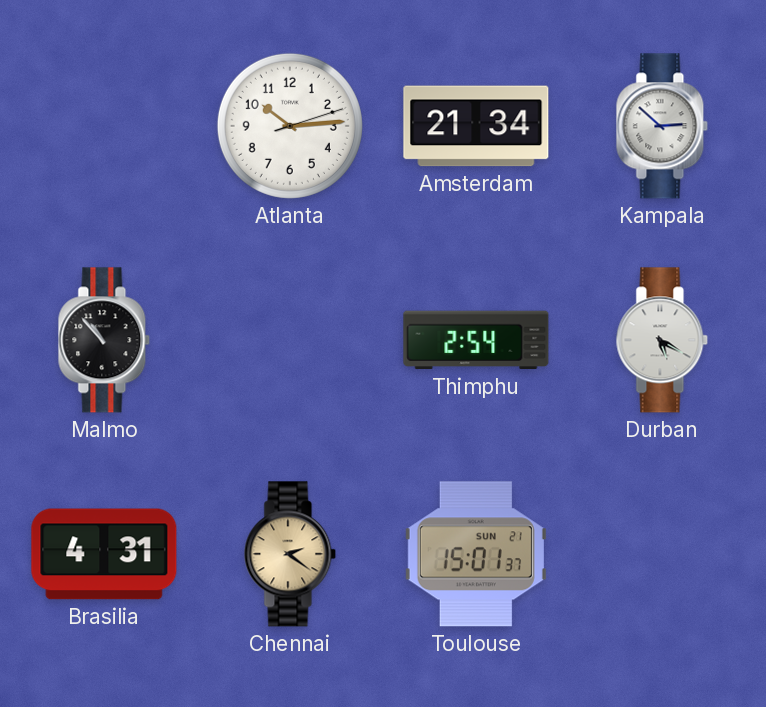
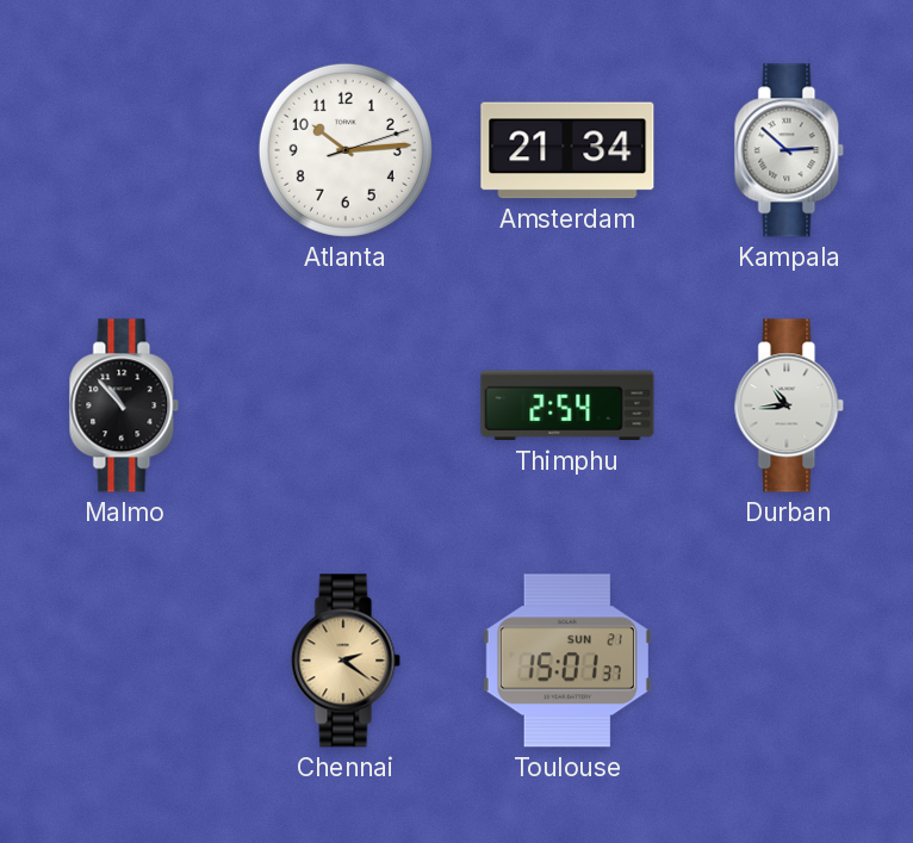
Durban: 5:20 -> 10:44 (789, 405)
Brasilia: 4:31 -> none (104, 554)
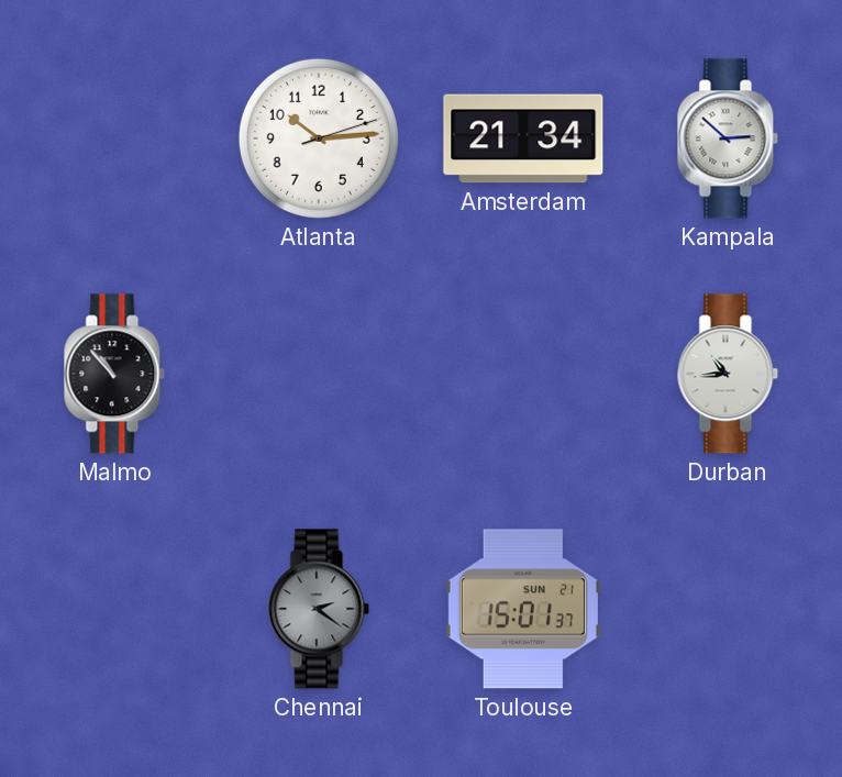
Thimphu: 2:54 -> none (567, 405)
Chennai dial: champagne -> grey (319, 609)
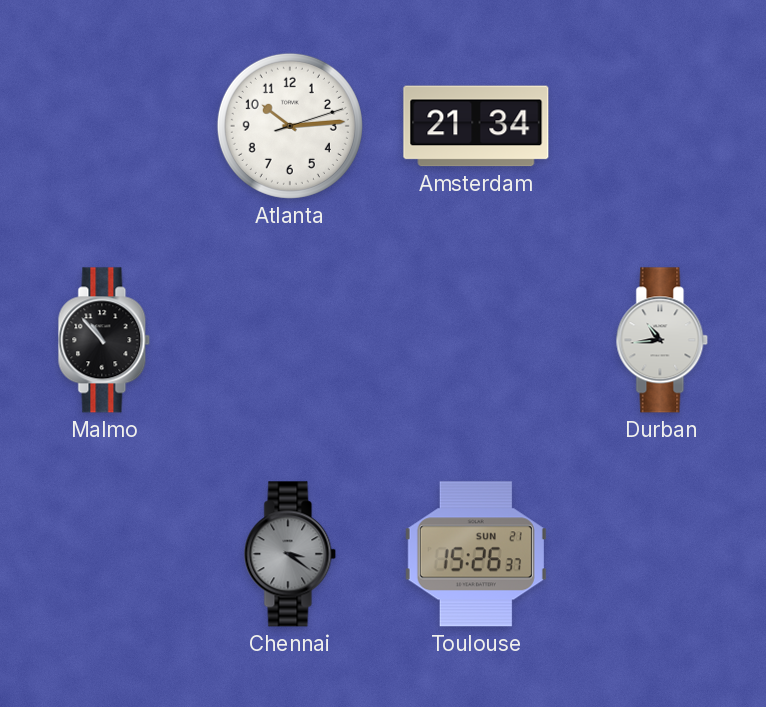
Kampala: 2:52 -> none (728, 138)
Chennai: 2:21 -> 3:21 (290, 554)
Toulouse: 15:01 -> 15:26 (476, 554)
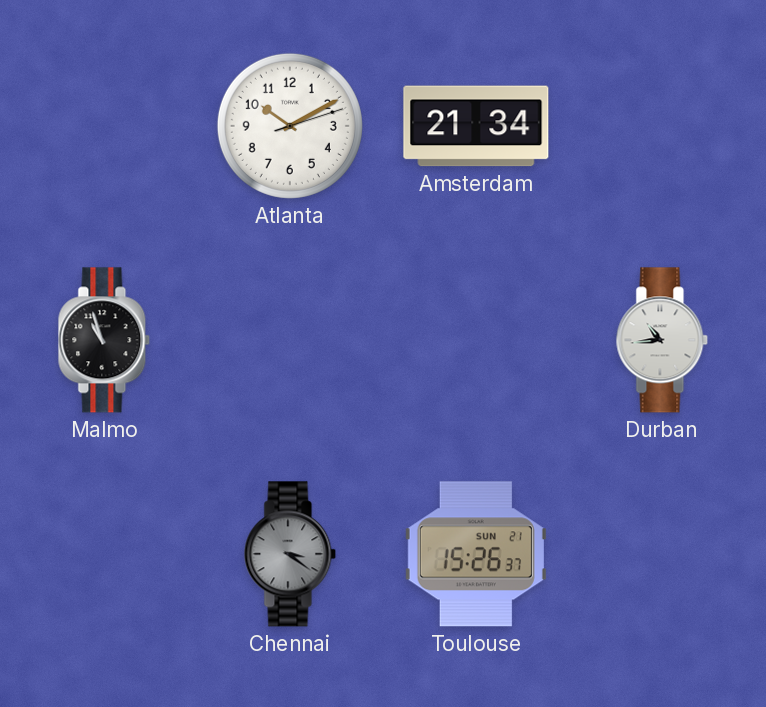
Atlanta: 10:14 -> 10:10 (290, 126)
Malmo: 10:53 -> 10:57 (104, 340)
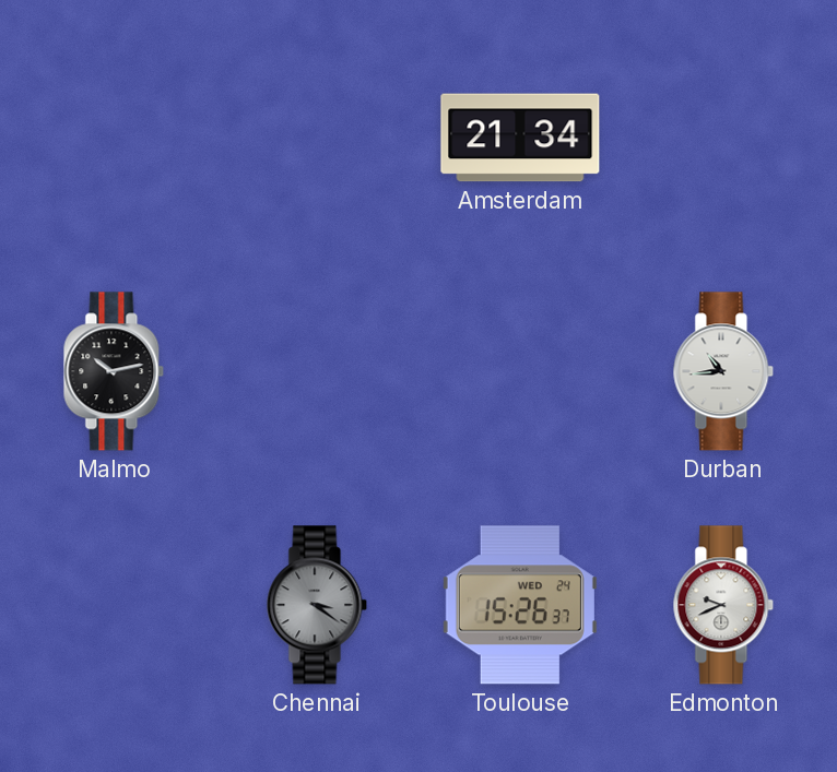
Atlanta: 10:10 -> none (290, 126)
Malmo: 10:57 -> 10:13 (114, 371)
Toulouse date: SUN 21 -> WED 24 (520, 605)
Edmonton: none -> 9:41 (723, 605)
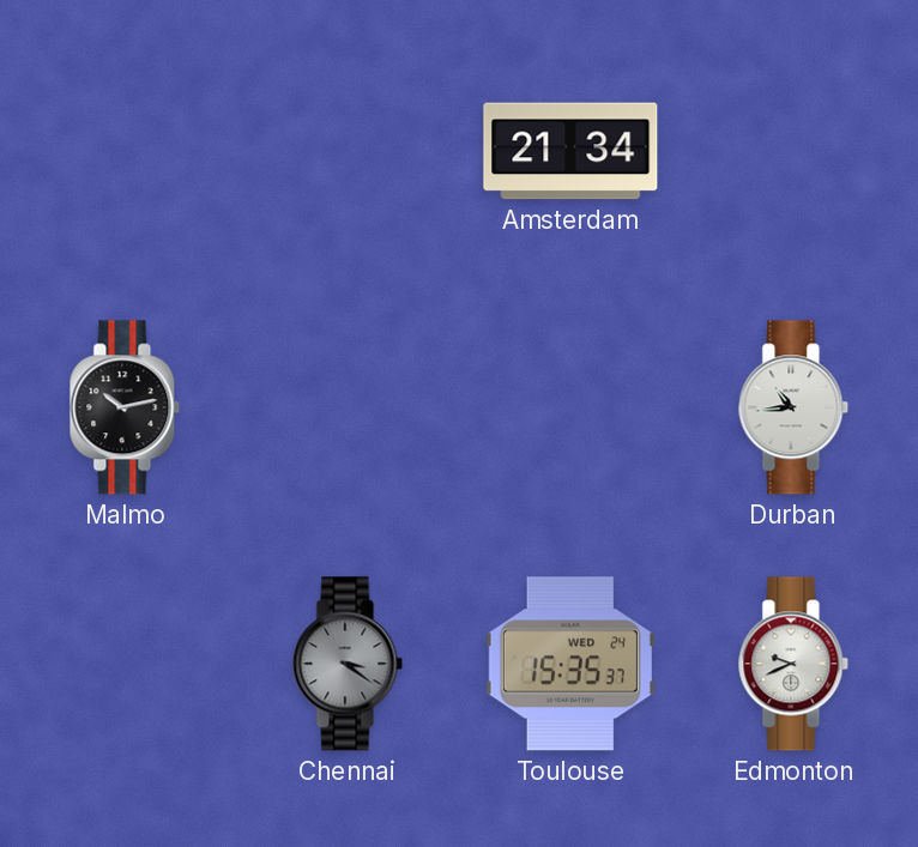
Toulouse: 15:26 -> 15:35 (570, 664)
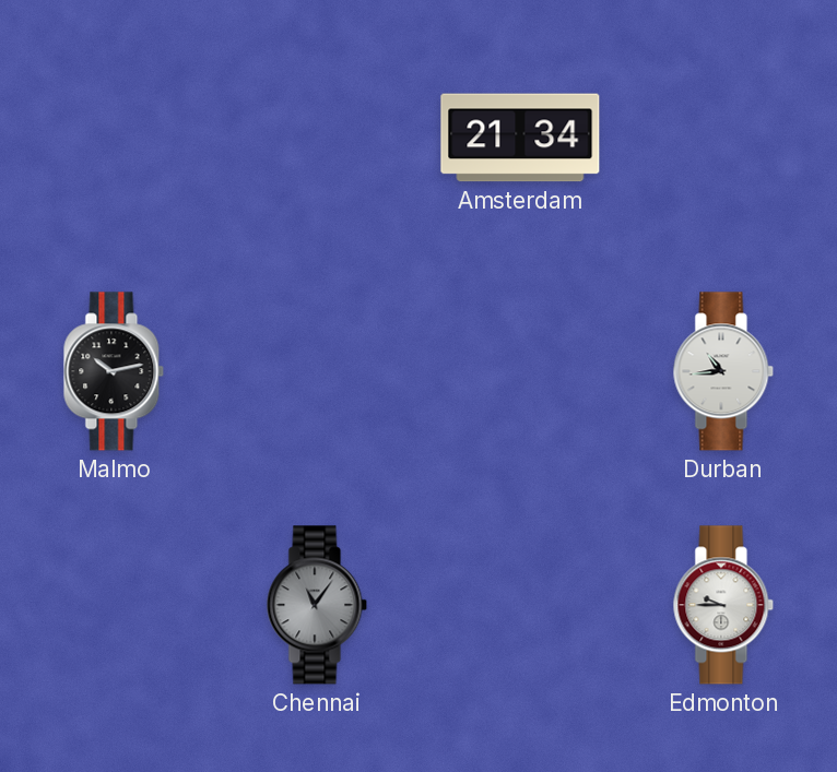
Chennai: 3:21 -> 11:06 (317, 605)
Toulouse: 15:35 -> none (570, 664)
Edmonton: 9:41 -> 9:45 (723, 605)
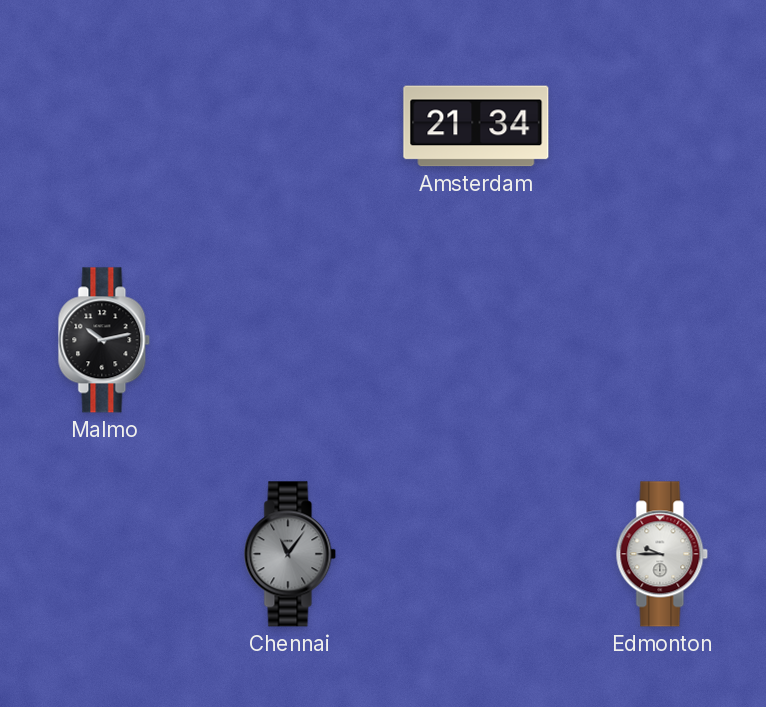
Durban: 10:44 -> none (723, 371)
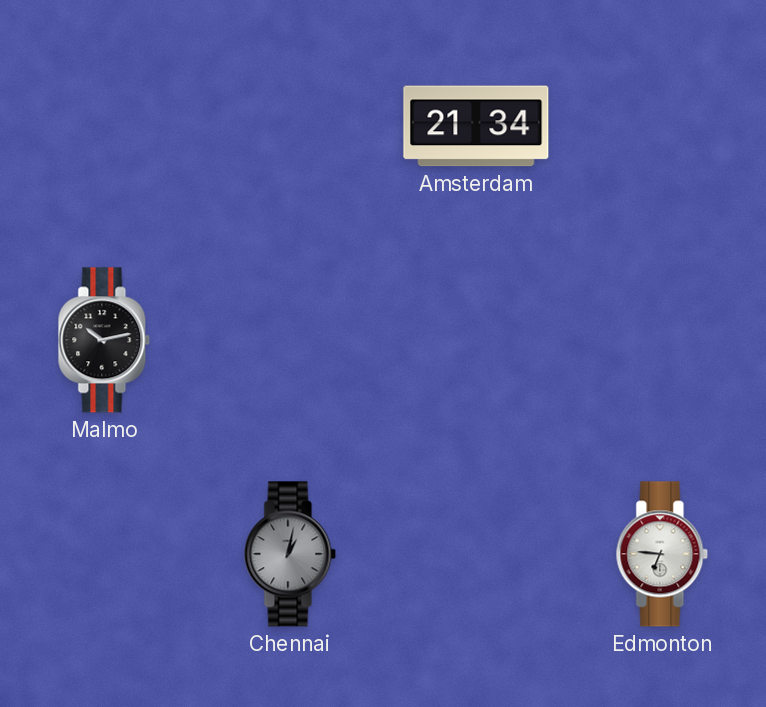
Chennai: 11:06 -> 1:02 (290, 554)
Edmonton: 9:45 -> 6:46 (662, 554)
